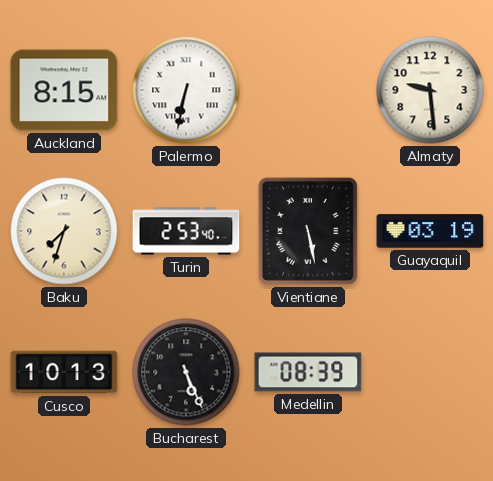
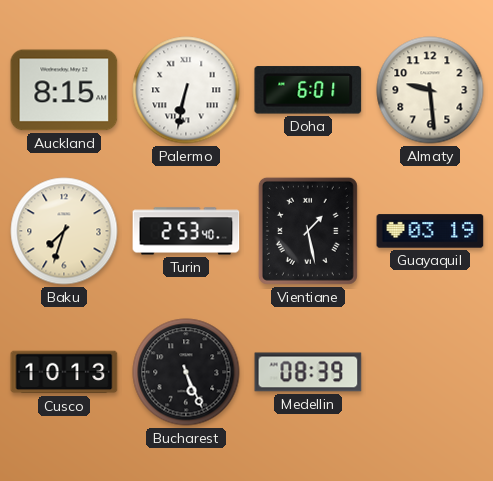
Doha: none -> 6:01 (308, 90)
Vientiane: 5:28 -> 1:28 (308, 231)
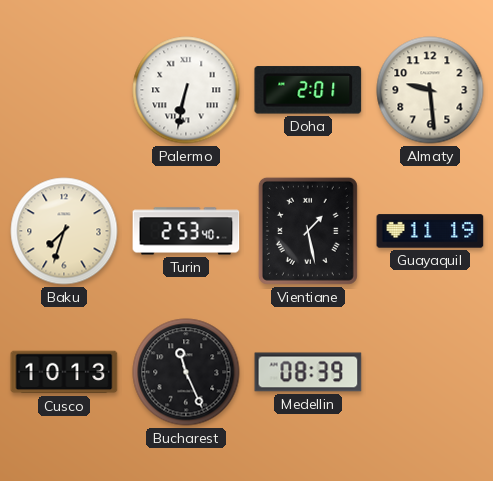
Auckland: 8:15 -> none (64, 90)
Doha: 6:01 -> 2:01 (308, 90)
Guayaquil: 03:19 -> 11:19 (430, 231)
Bucharest: 5:26 -> 11:26 (186, 372)
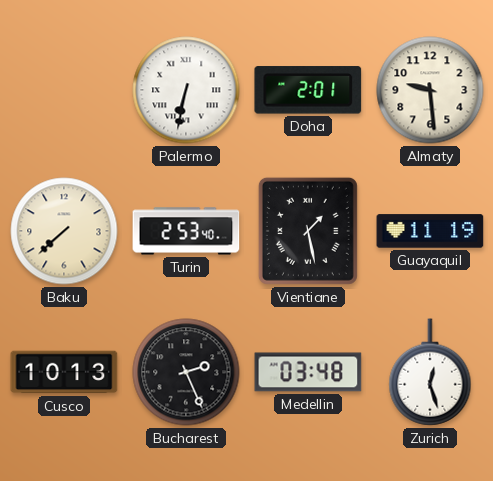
Baku: 7:33 -> 7:38 (64, 231)
Bucharest: 11:26 -> 2:26 (186, 372)
Medellin: 08:39 -> 03:48 (308, 372)
Zurich: none -> 12:27 (430, 372)
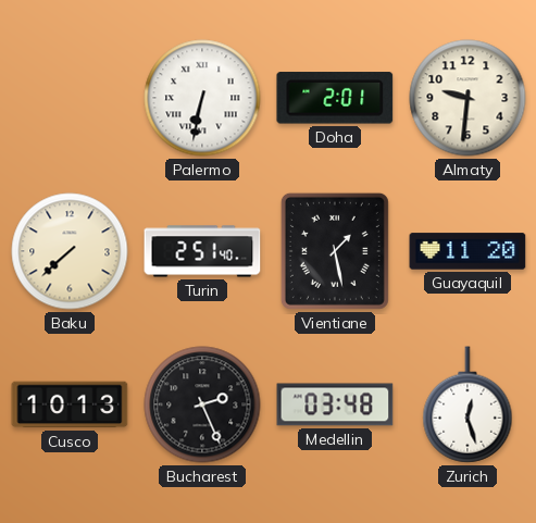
Almaty: 9:29 -> 9:31 (468, 98)
Turin: 2:53 -> 2:51 (202, 251)
Guayaquil: 11:19 -> 11:20 (468, 251)
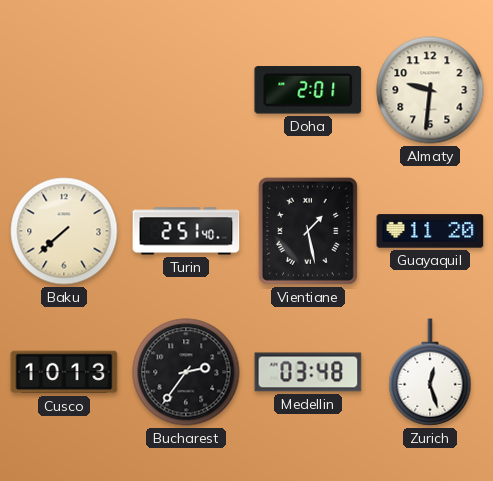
Palermo: 6:32 -> none (202, 98)
Bucharest: 2:26 -> 2:36 (186, 372)
